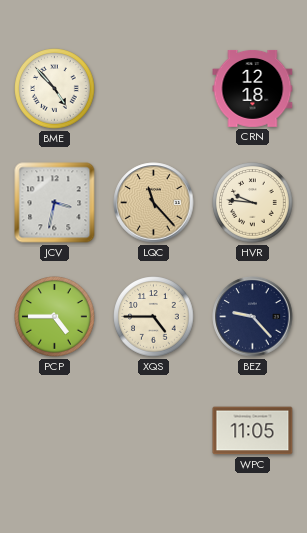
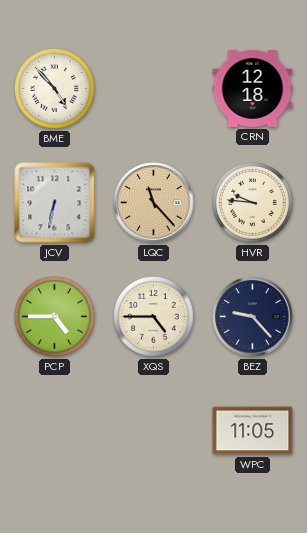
JCV: 3:32 -> 6:32 (55, 203)
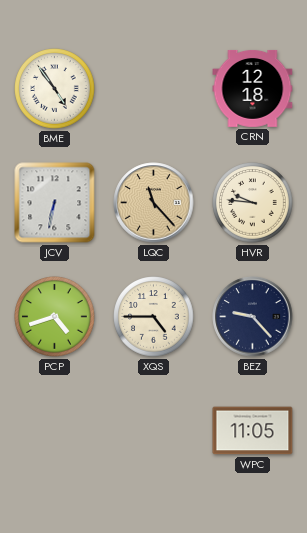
BME: 4:53 -> 4:54 (55, 89)
PCP: 4:45 -> 4:42 (55, 317)
